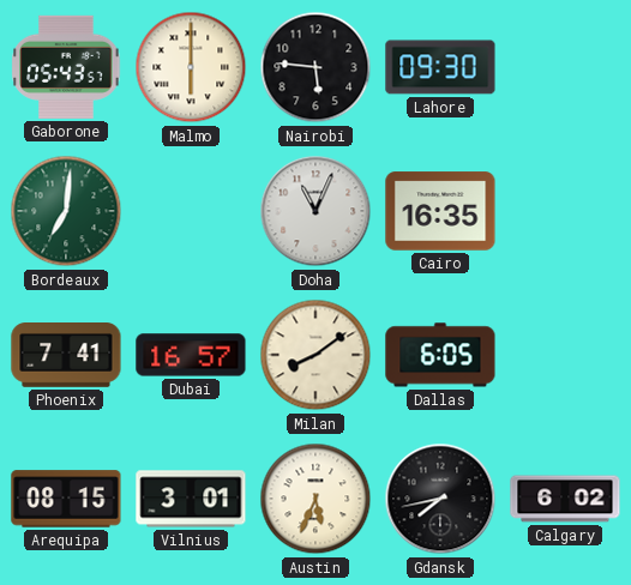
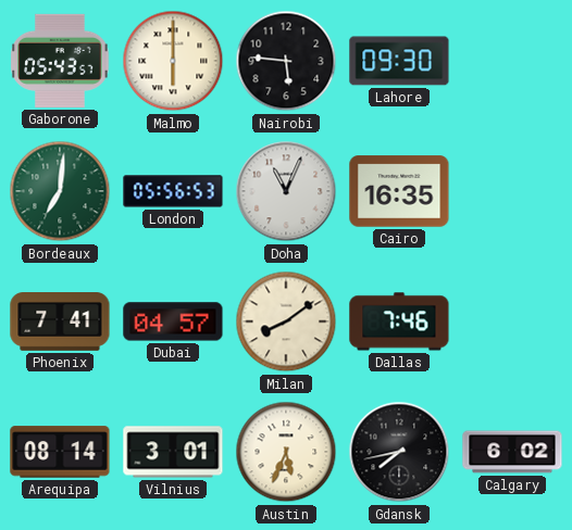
London: none -> 05:56 (173, 191)
Dubai: 16:57 -> 04:57 (173, 321)
Dallas: 6:05 -> 7:46 (399, 321)
Arequipa: 08:15 -> 08:14 (60, 452)
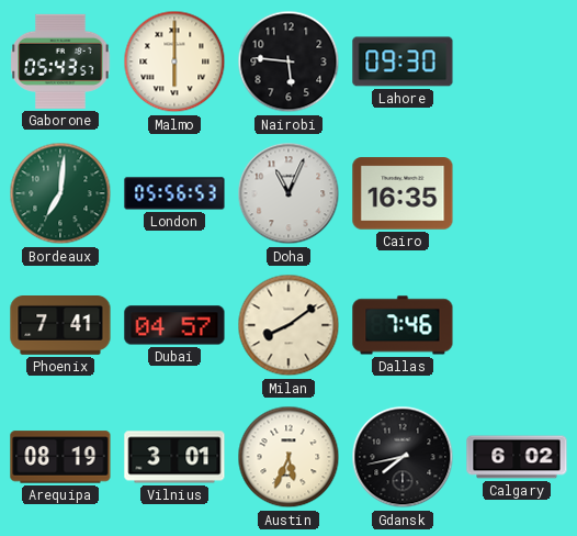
Arequipa: 08:14 -> 08:19 (60, 457)
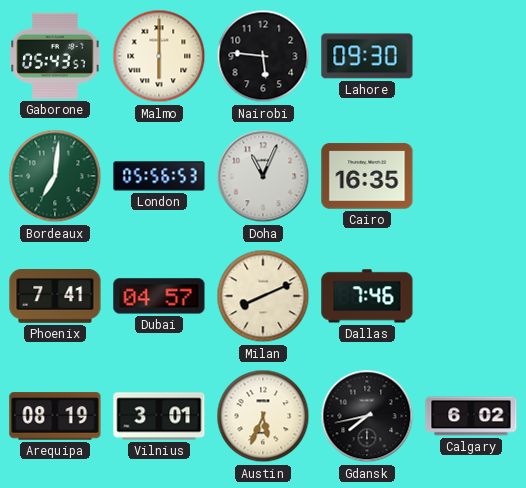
Milan: 8:09 -> 8:11 (263, 296)
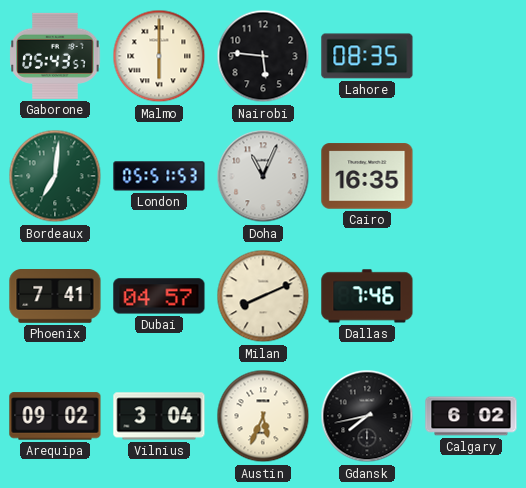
Lahore: 09:30 -> 08:35 (367, 56)
London: 05:56 -> 05:51 (159, 176)
Arequipa: 08:19 -> 09:02 (55, 416)
Vilnius: 3:01 -> 3:04 (159, 416)
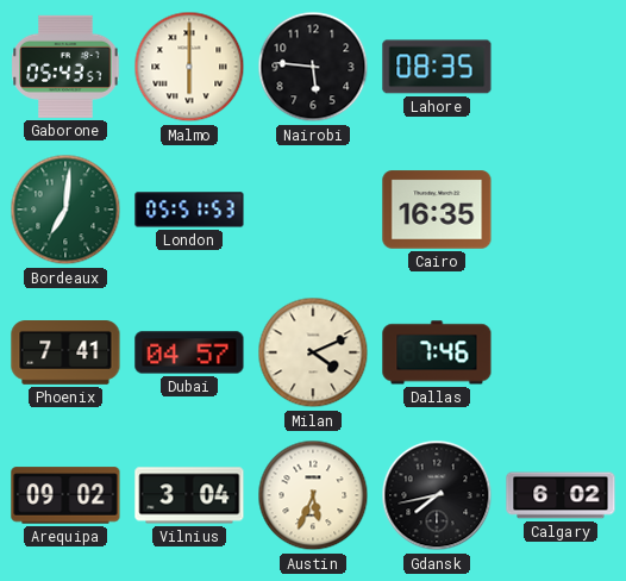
Doha: 11:04 -> none (263, 176)
Milan: 8:11 -> 4:11 (313, 352)
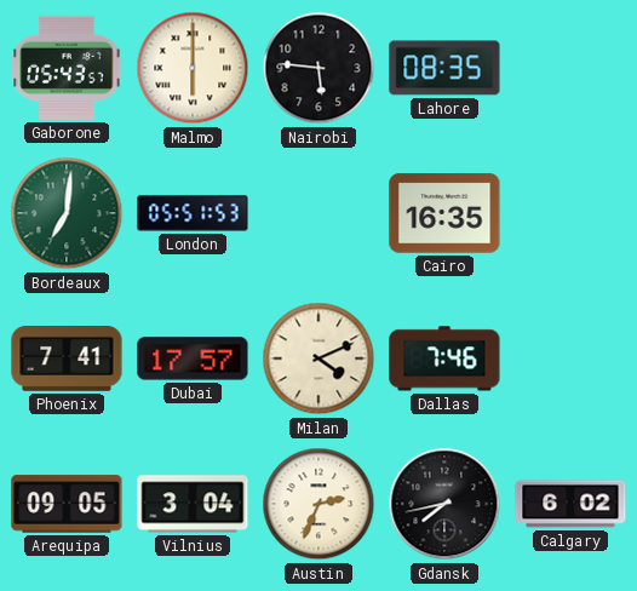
Dubai: 04:57 -> 17:57 (193, 358)
Arequipa: 09:02 -> 09:05 (67, 504)
Austin: 5:34 -> 2:34 (318, 504)
